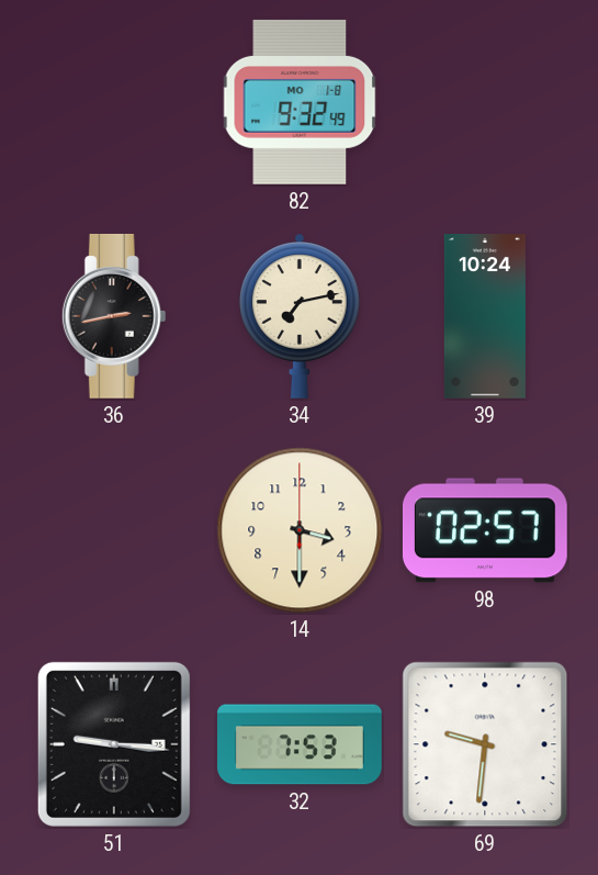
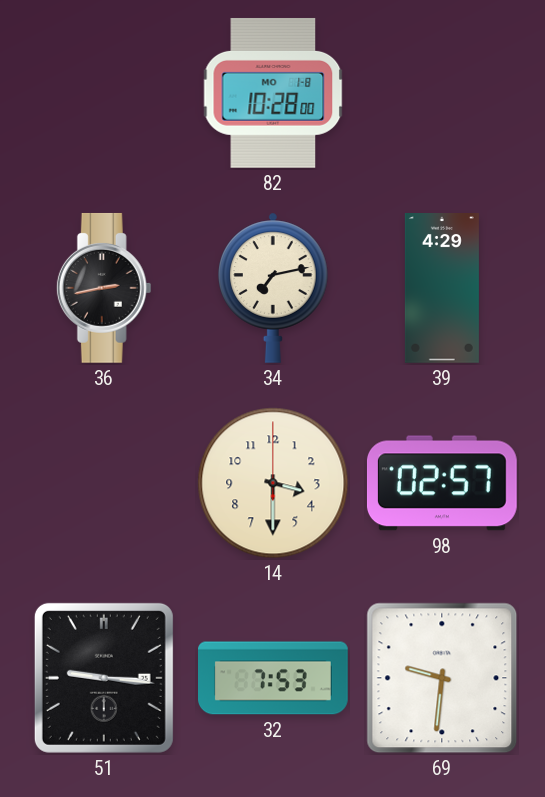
82: 9:32 -> 10:28 (273, 93)
39: 10:24 -> 4:29 (442, 289)
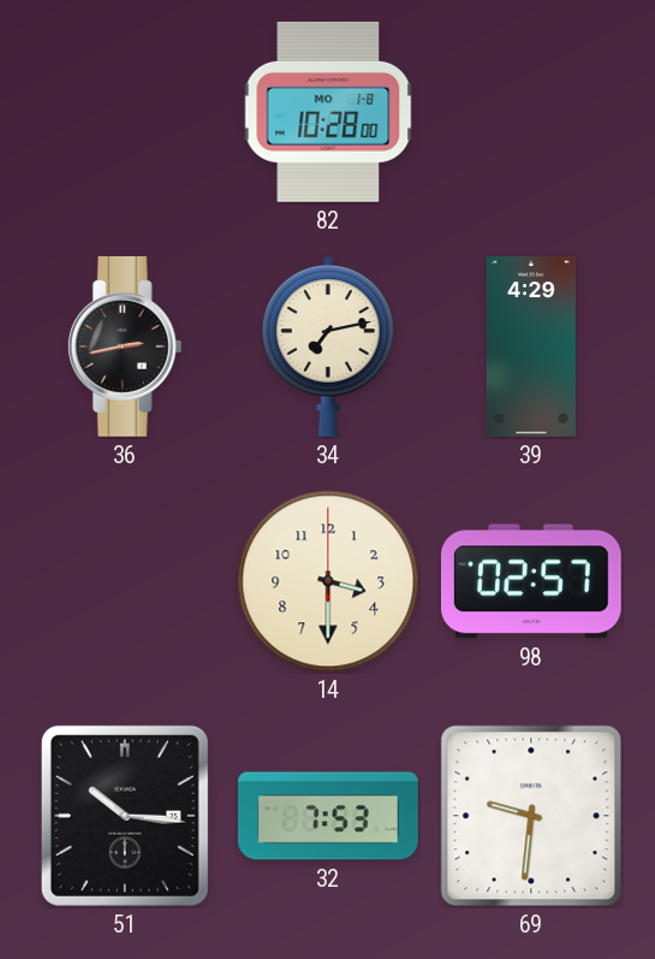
51: 9:16 -> 10:16 (125, 816)
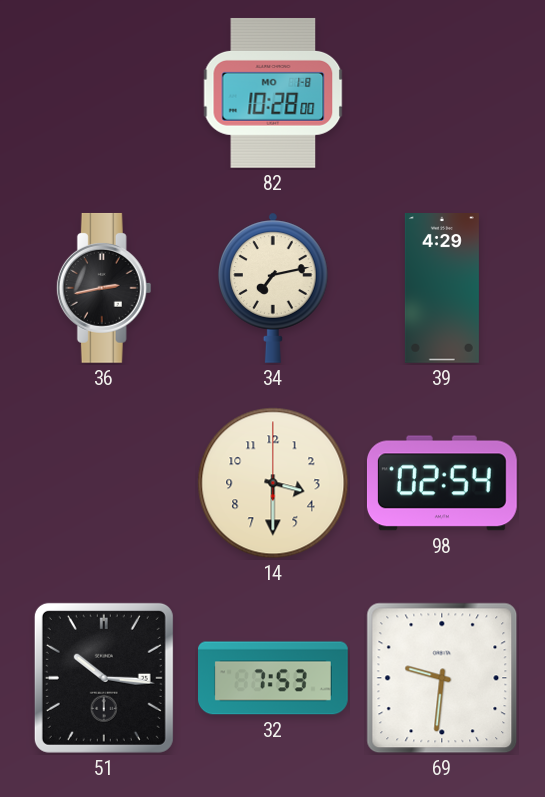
98: 02:57 -> 02:54 (442, 483)
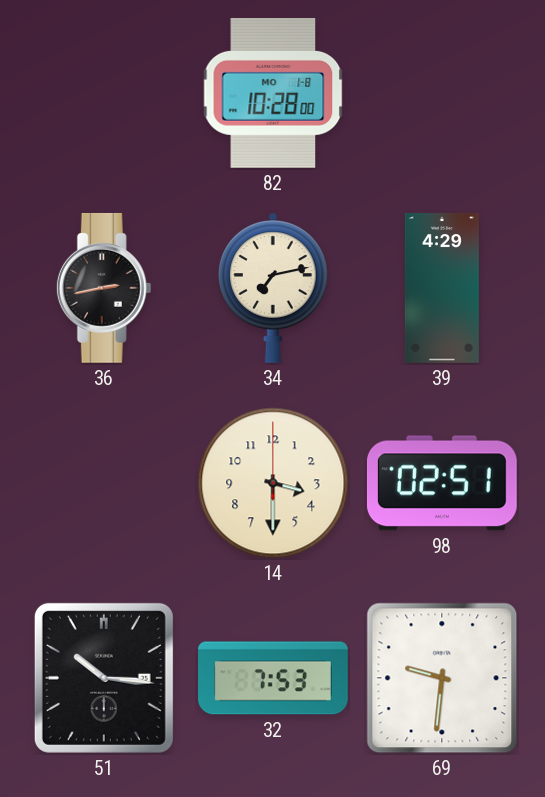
98: 02:54 -> 02:51 (442, 483)
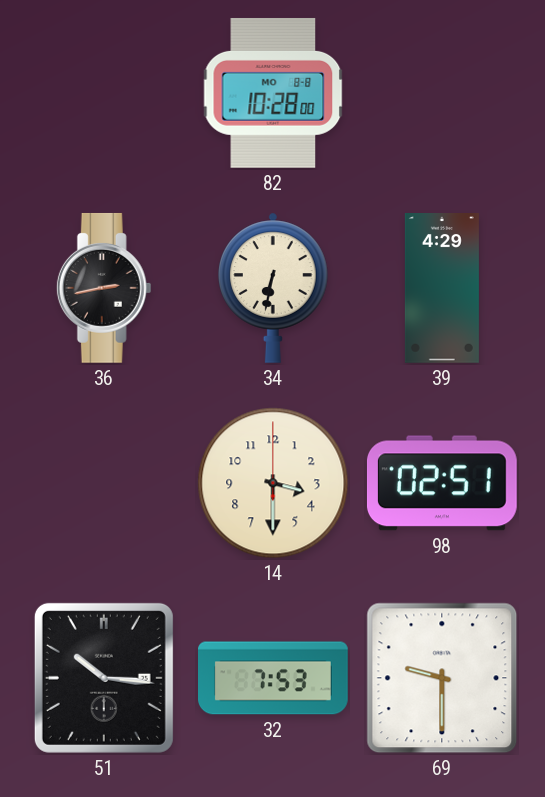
82 date: MO 1-8 -> MO 8-8 (273, 93)
34: 7:13 -> 6:32 (273, 288)
69: 9:31 -> 9:30 (442, 678)
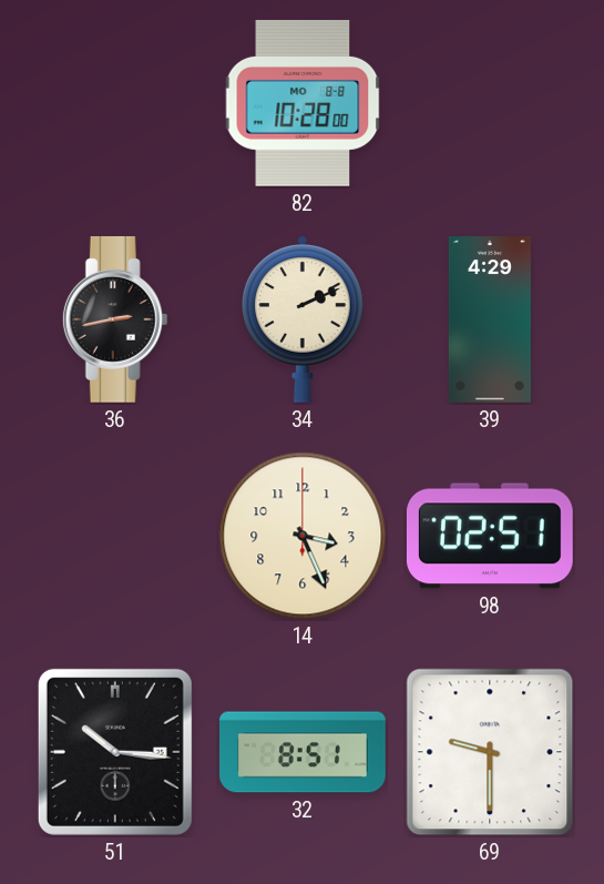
34: 6:32 -> 2:11 (303, 319)
14: 3:30 -> 3:26 (303, 536)
32: 7:53 -> 8:51 (304, 752)
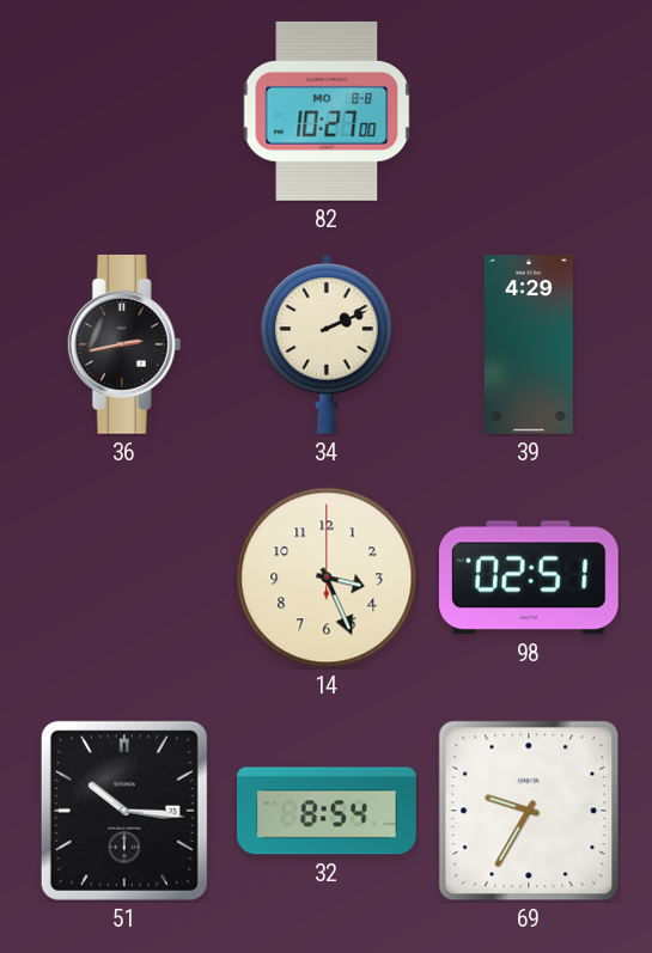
82: 10:28 -> 10:27 (327, 111)
32: 8:51 -> 8:54 (328, 811)
69: 9:30 -> 9:35 (529, 811)
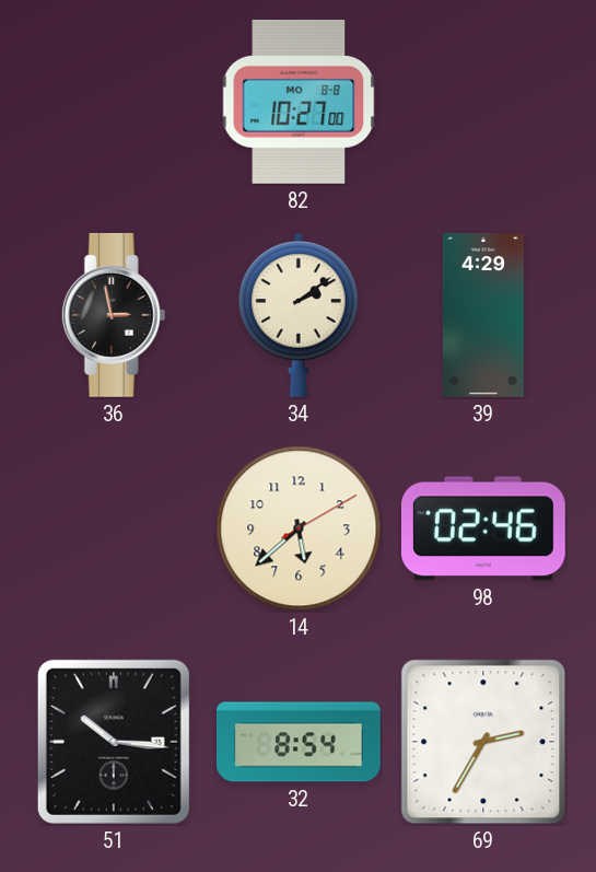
36: 2:43 -> 2:58 (114, 315)
34: 2:11 -> 2:09 (299, 315)
14: 3:26 -> 5:38 (299, 528)
98: 02:51 -> 02:46 (483, 528)
69: 9:35 -> 2:35 (483, 742)
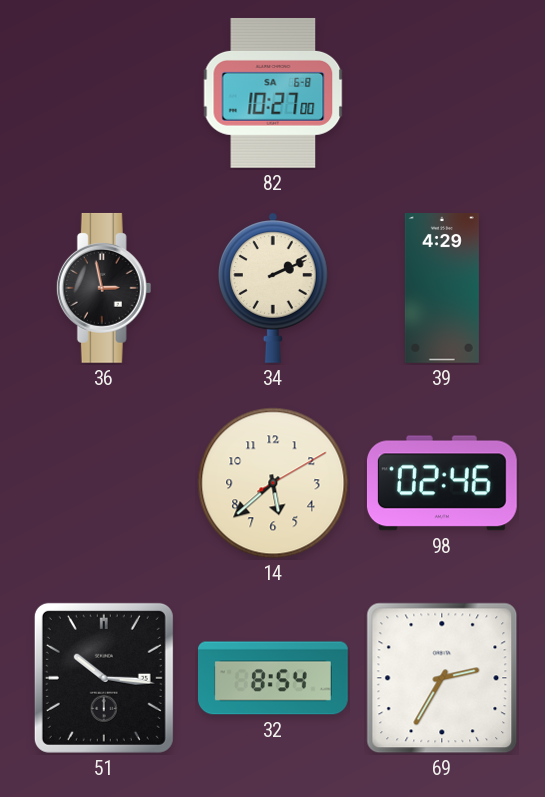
82 date: MO 8-8 -> SA 6-8 (273, 93)
34: 2:09 -> 2:11 (273, 288)
